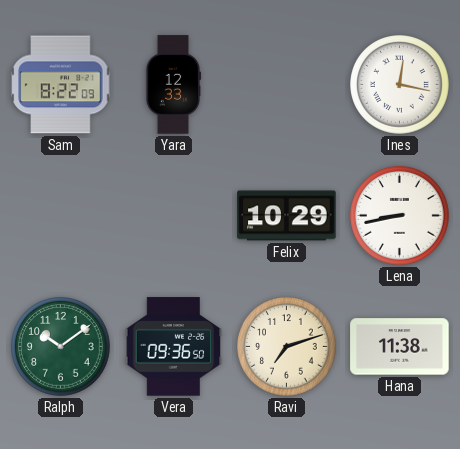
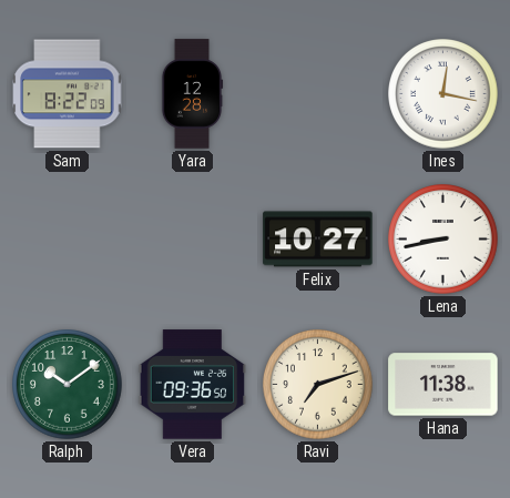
Yara: 12:33 -> 12:28 (192, 94)
Felix: 10:29 -> 10:27 (318, 240)
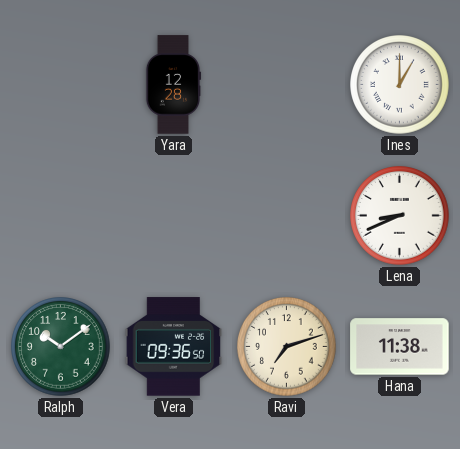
Sam: 8:22 -> none (68, 94)
Ines: 12:17 -> 1:00 (400, 85)
Felix: 10:27 -> none (318, 240)
Lena: 8:43 -> 8:41 (400, 216)
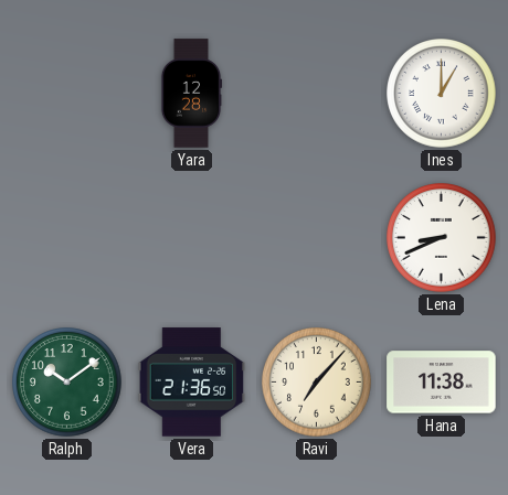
Vera: 09:36 -> 21:36 (192, 383)
Ravi: 7:12 -> 7:07 (317, 383)
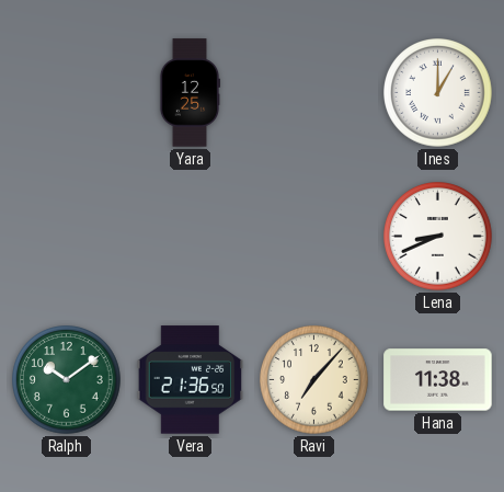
Yara: 12:28 -> 12:25 (190, 93)
